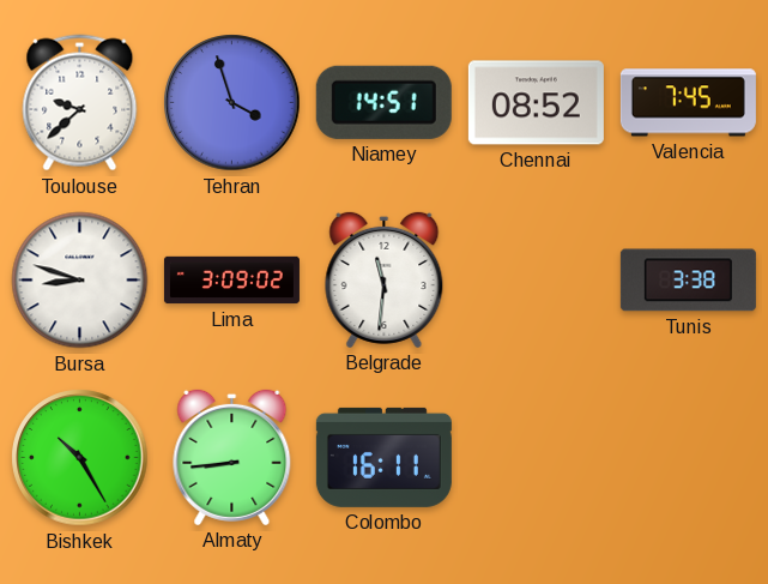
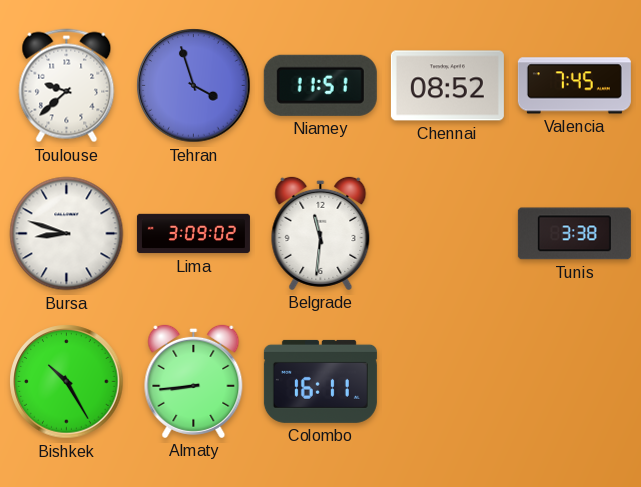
Niamey: 14:51 -> 11:51 (320, 85)
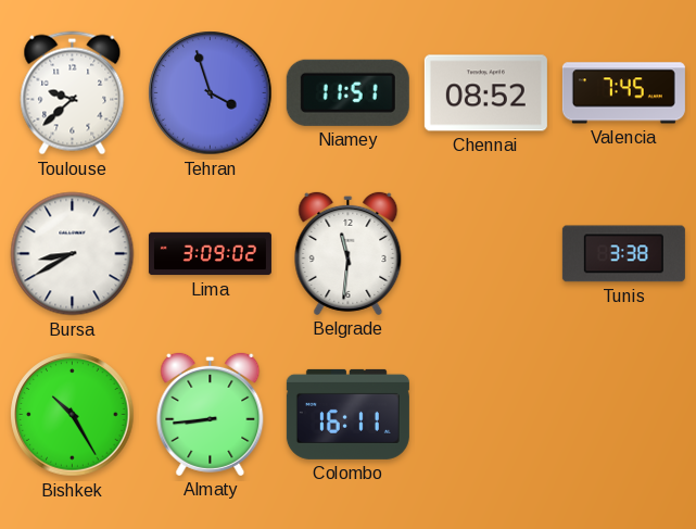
Bursa: 8:48 -> 8:40 (73, 254)
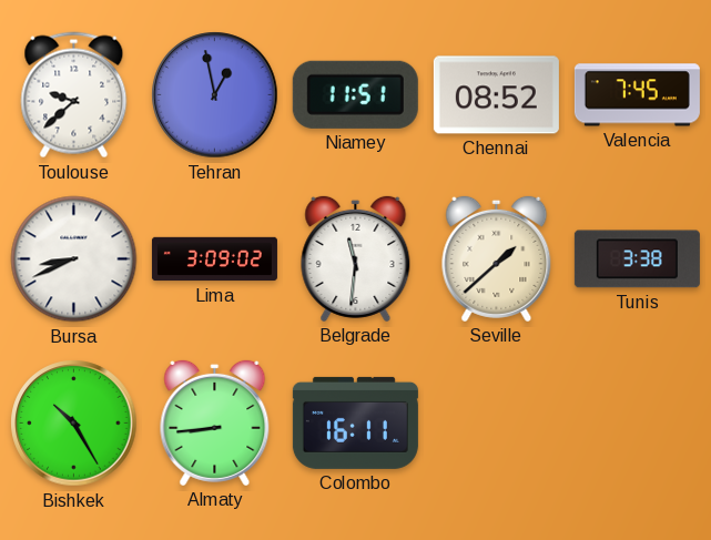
Tehran: 3:57 -> 12:58 (215, 95)
Bursa: 8:40 -> 8:41 (74, 259)
Seville: none -> 1:38 (497, 258)
